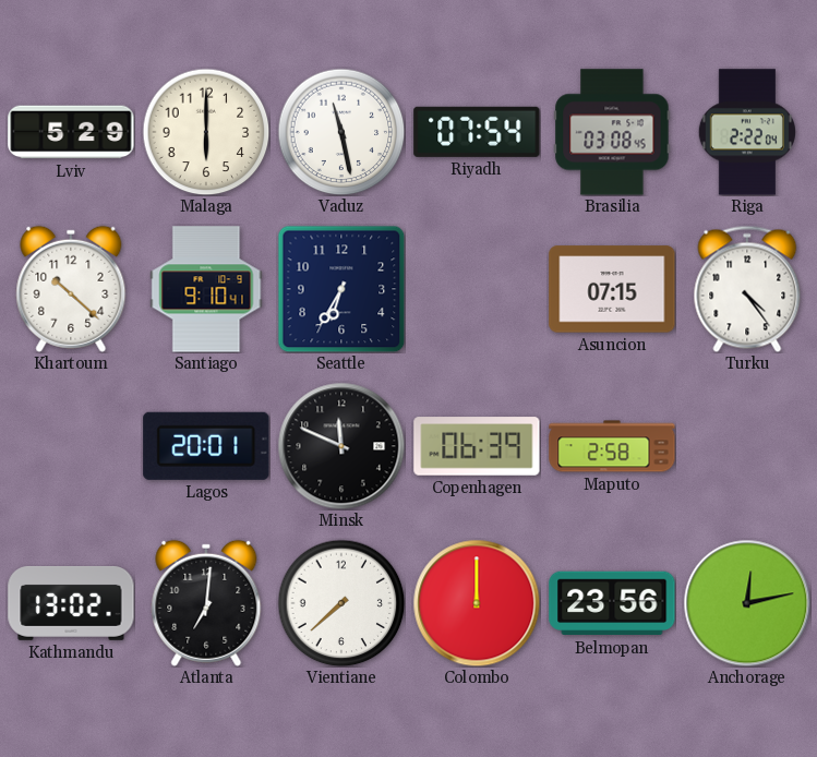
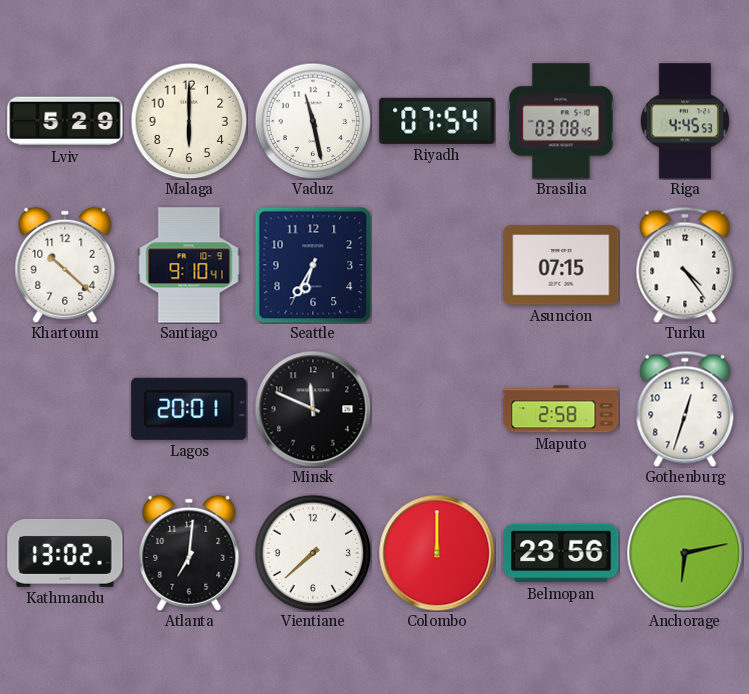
Riga: 2:22 -> 4:45 (685, 121)
Copenhagen: 06:39 -> none (477, 446)
Gothenburg: none -> 12:33 (685, 409)
Anchorage: 12:13 -> 6:13 (685, 553)
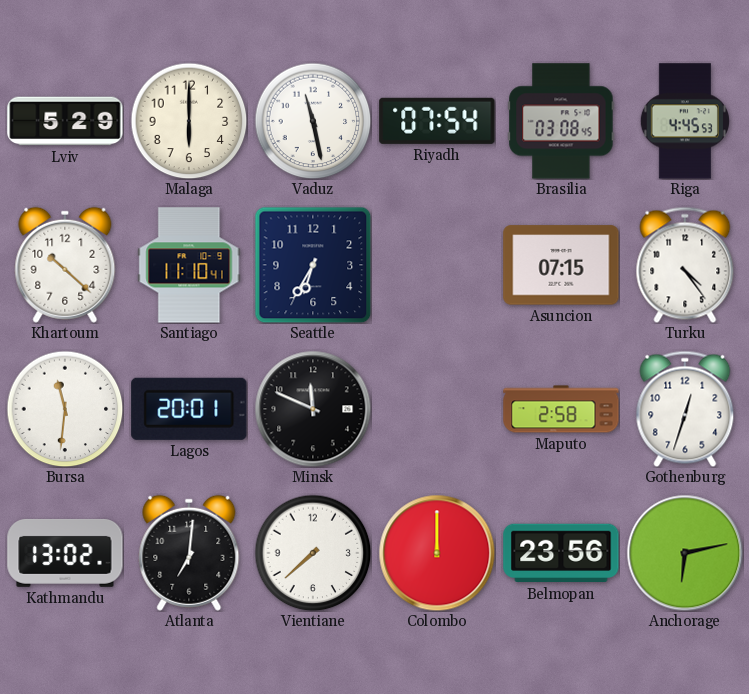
Santiago: 9:10 -> 11:10 (189, 265)
Bursa: none -> 11:31 (65, 409)
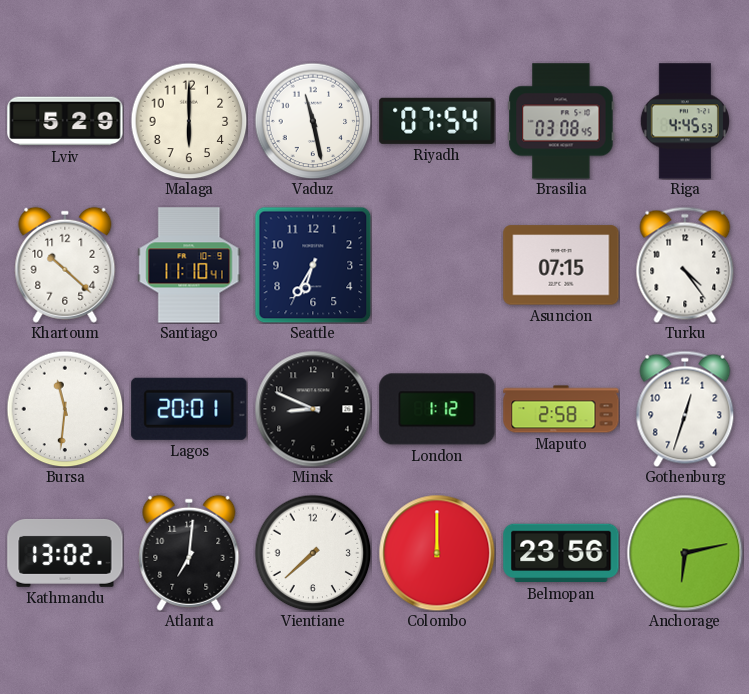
Minsk: 11:49 -> 8:49 (313, 409)
London: none -> 1:12 (437, 409)
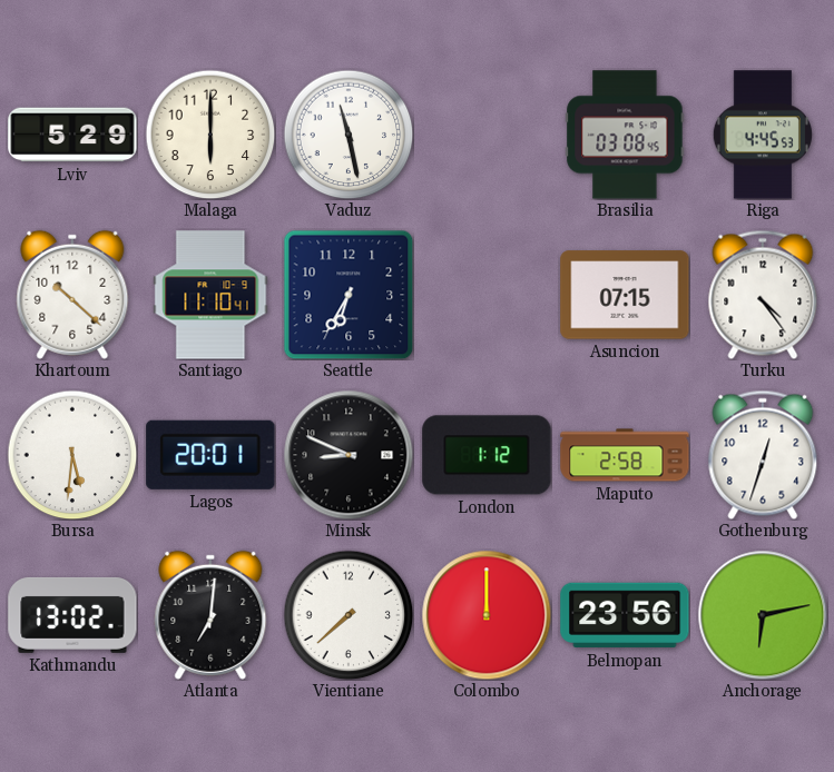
Riyadh: 07:54 -> none (437, 121)
Bursa: 11:31 -> 5:31 (72, 455)
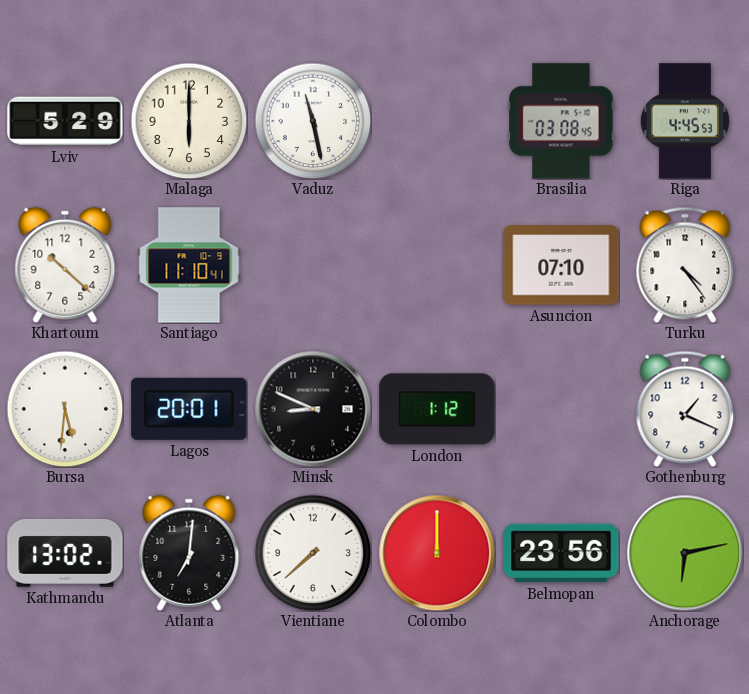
Seattle: 6:35 -> none (349, 295)
Asuncion: 07:15 -> 07:10 (561, 265)
Maputo: 2:58 -> none (625, 455)
Gothenburg: 12:33 -> 1:19 (685, 409)
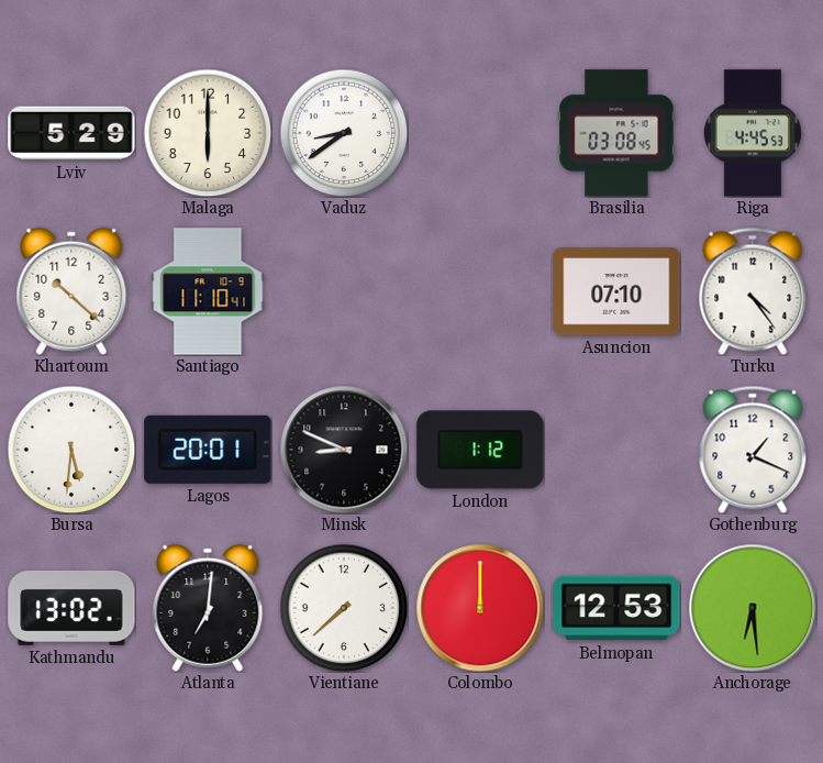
Vaduz: 11:28 -> 8:39 (344, 133)
Belmopan: 23:56 -> 12:53 (616, 608)
Anchorage: 6:13 -> 6:29 (753, 608)
